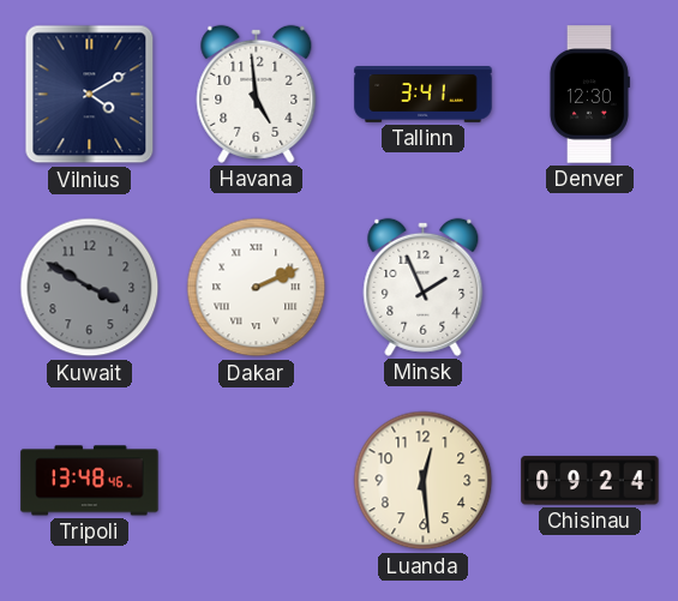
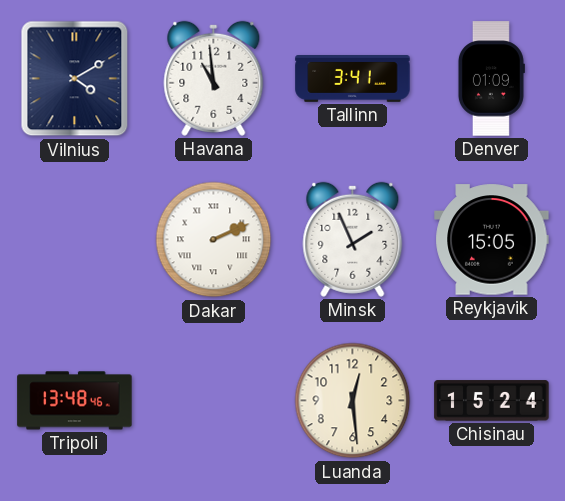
Havana: 4:59 -> 10:59 (214, 78)
Denver: 12:30 -> 01:09 (491, 79)
Kuwait: 3:50 -> none (90, 288)
Reykjavik: none -> 15:05 (492, 240)
Chisinau: 09:24 -> 15:24 (492, 401)
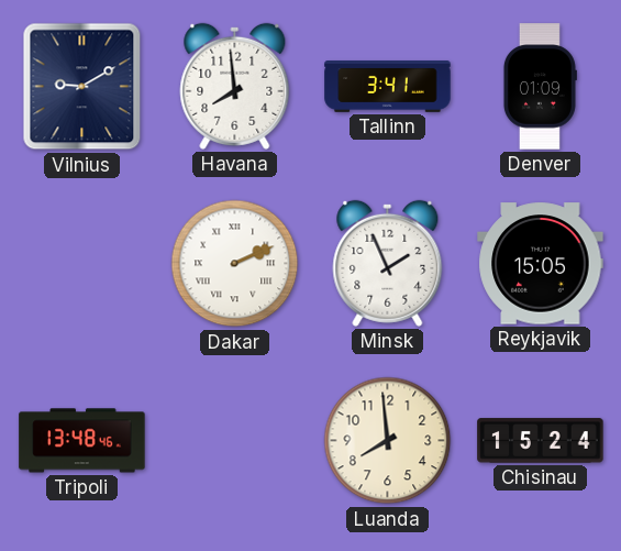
Vilnius: 4:10 -> 9:10 (82, 87)
Havana: 10:59 -> 7:59 (235, 86)
Luanda: 12:29 -> 7:59 (388, 441)
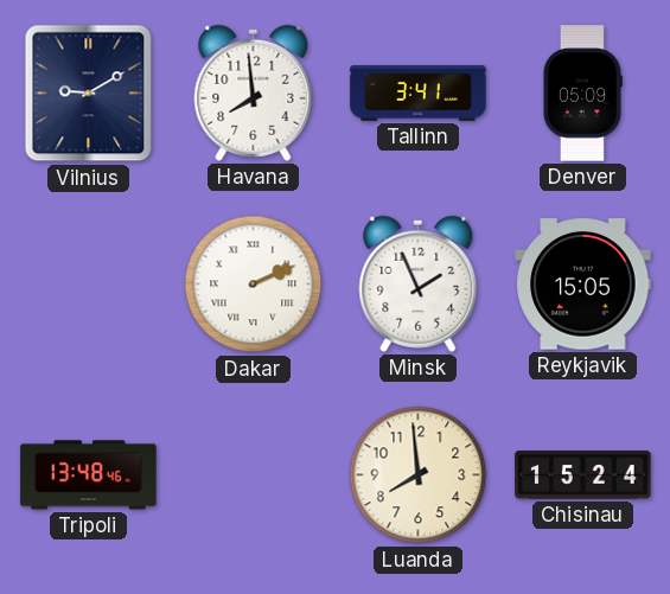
Denver: 01:09 -> 05:09 (582, 94)
